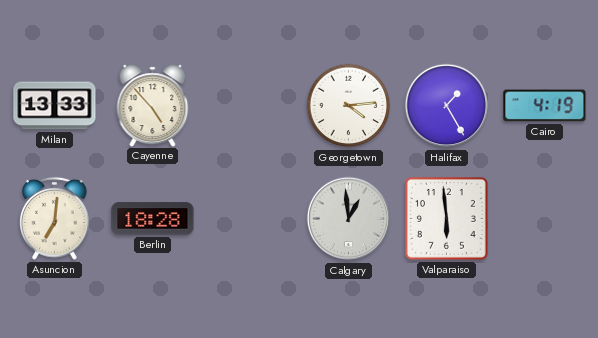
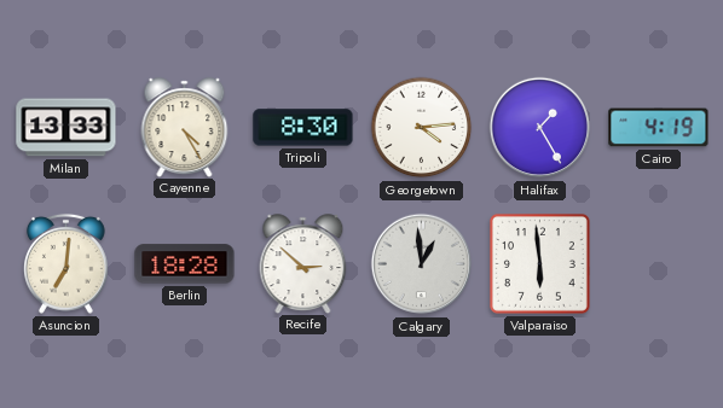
Cayenne: 4:53 -> 4:25 (185, 127)
Tripoli: none -> 8:30 (303, 128)
Recife: none -> 2:52 (303, 263)
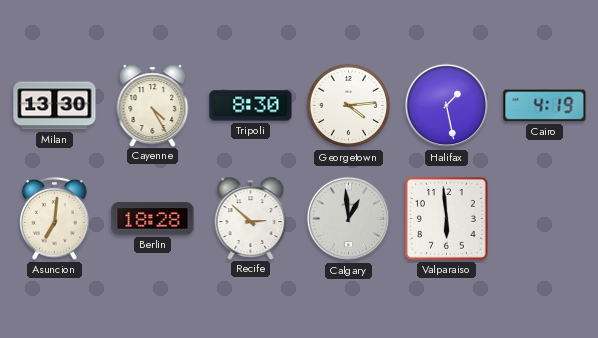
Milan: 13:33 -> 13:30 (55, 106)
Halifax: 1:25 -> 1:28 (447, 106)
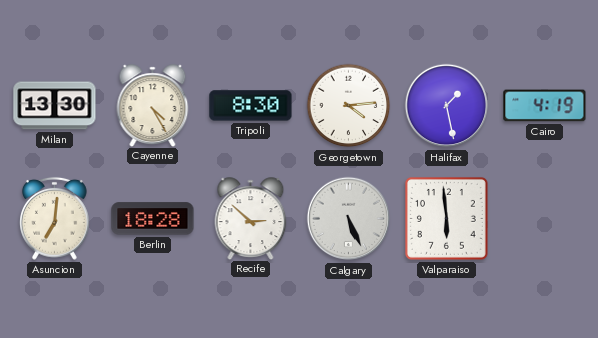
Calgary: 12:59 -> 5:26 (349, 219)
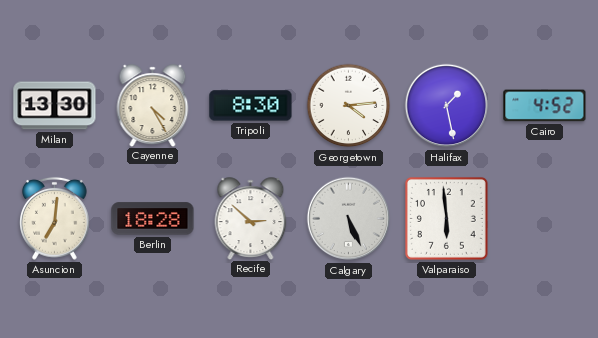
Cairo: 4:19 -> 4:52 (545, 106)
